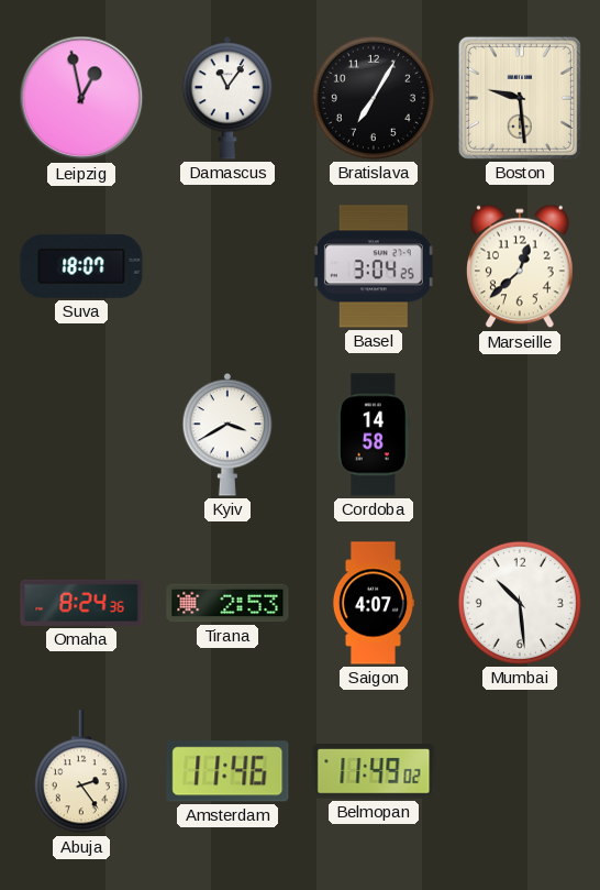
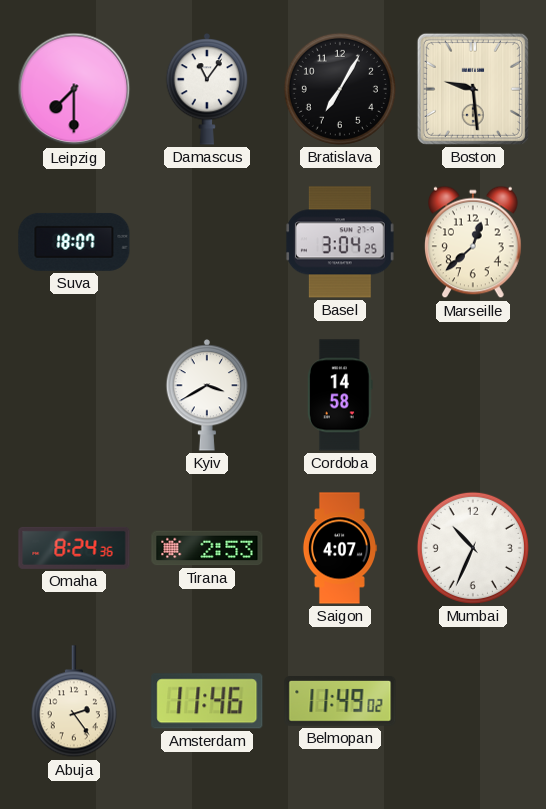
Leipzig: 12:58 -> 7:30 (74, 89)
Mumbai: 10:29 -> 10:34 (473, 548)
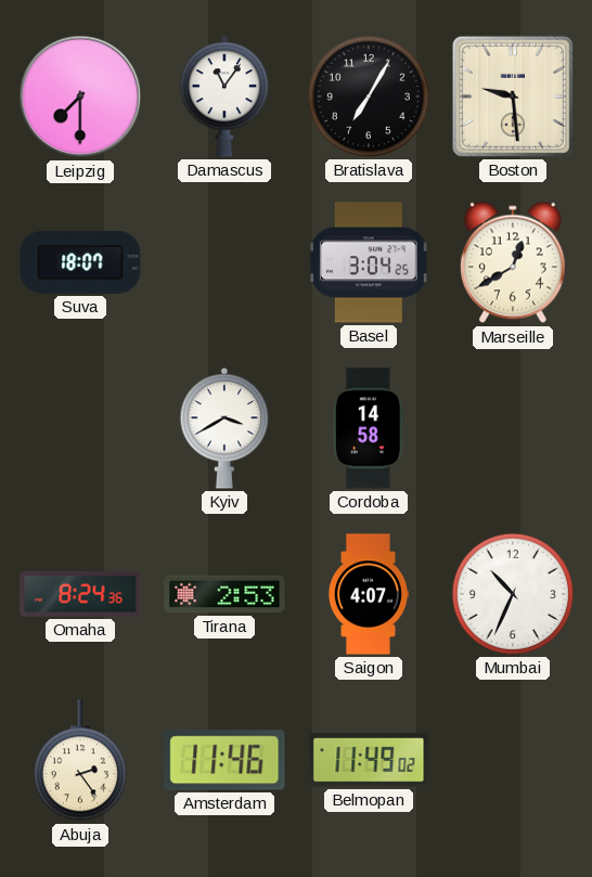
Marseille: 12:38 -> 12:40 (514, 262)
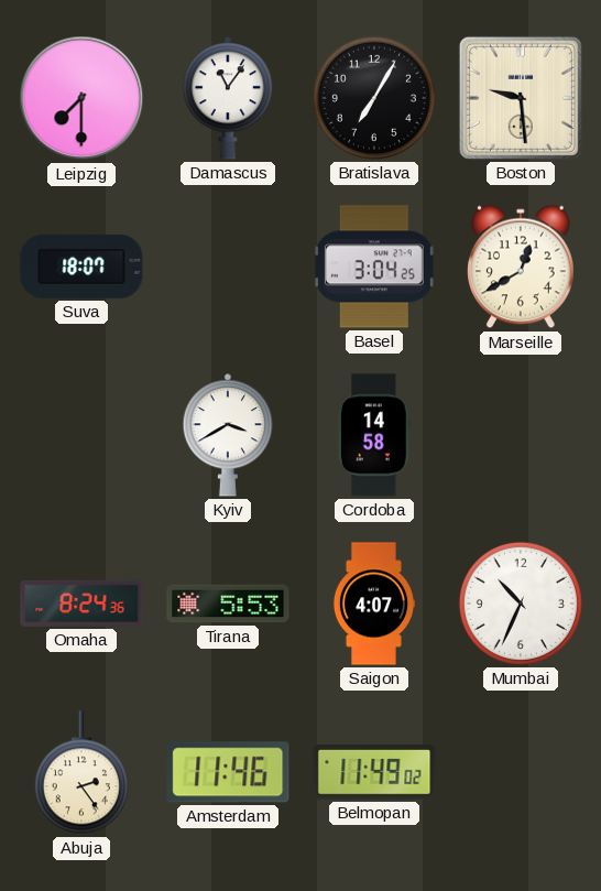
Tirana: 2:53 -> 5:53 (228, 604)
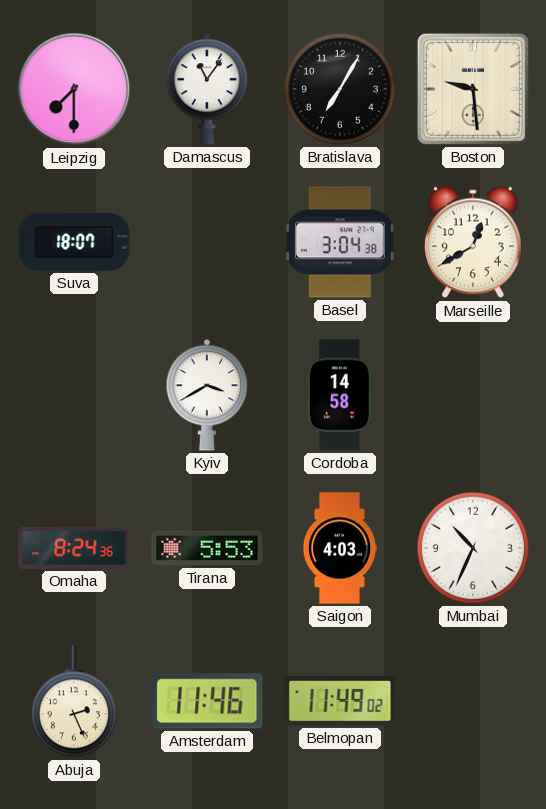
Basel: 3:04:25 -> 3:04:38 (340, 242)
Saigon: 4:07 -> 4:03 (339, 548)
Abuja: 2:24 -> 2:26 (74, 702)
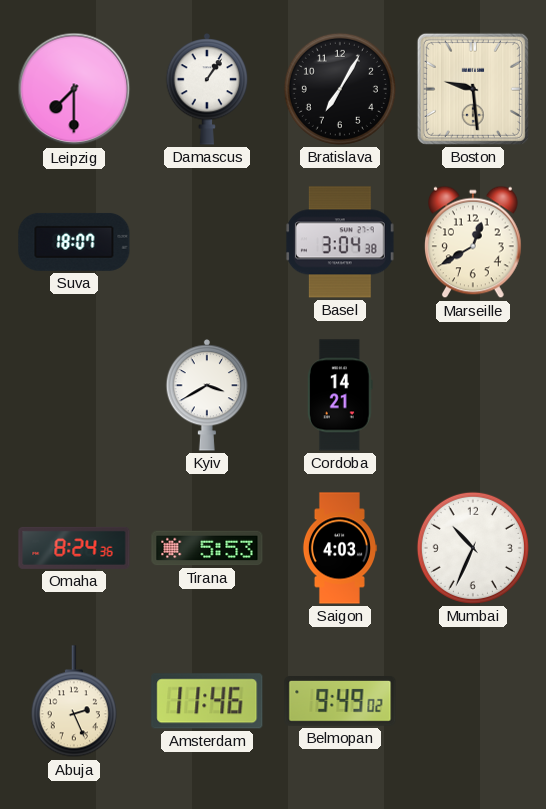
Damascus: 11:06 -> 1:06 (207, 90)
Cordoba: 14:58 -> 14:21 (340, 395)
Belmopan: 11:49 -> 9:49 (340, 702)
